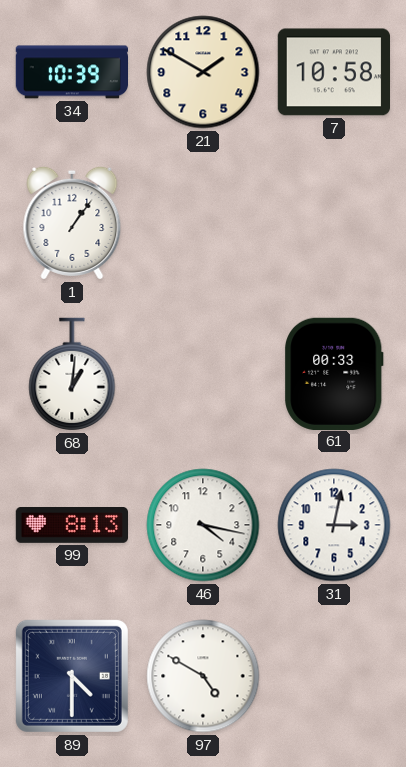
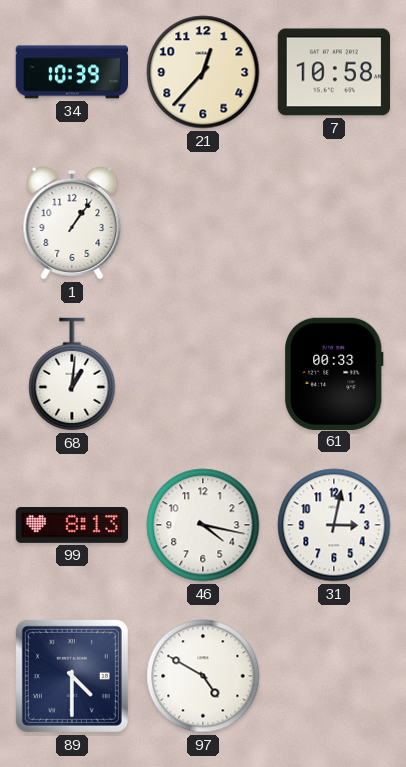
21: 1:50 -> 12:37 (203, 72)
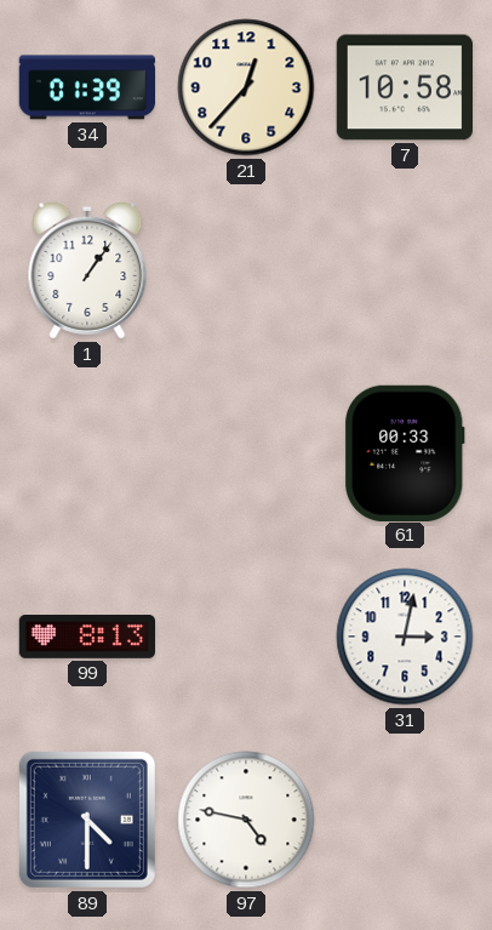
34: 10:39 -> 01:39 (86, 87)
68: 1:01 -> none (72, 374)
46: 4:17 -> none (203, 525)
97: 4:50 -> 4:47 (246, 820)
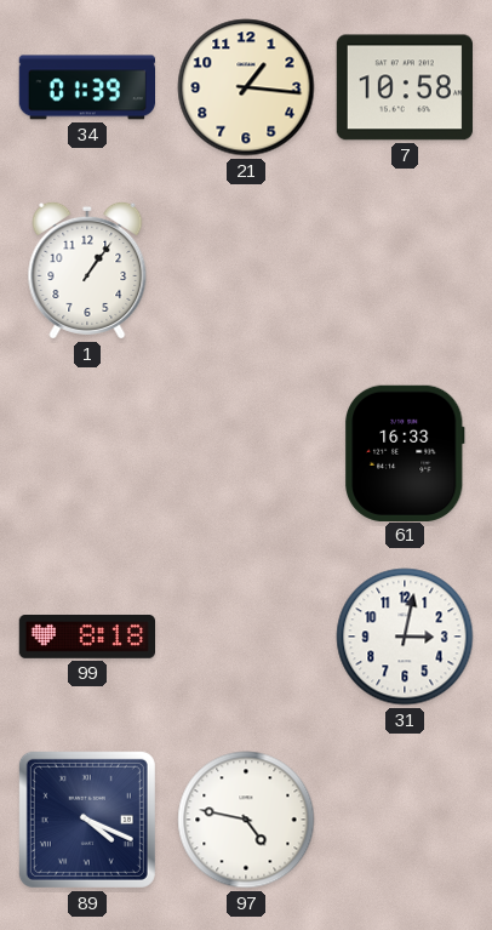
21: 12:37 -> 1:16 (246, 87)
61: 00:33 -> 16:33 (406, 452)
99: 8:13 -> 8:18 (87, 638)
89: 4:30 -> 4:19 (87, 820)
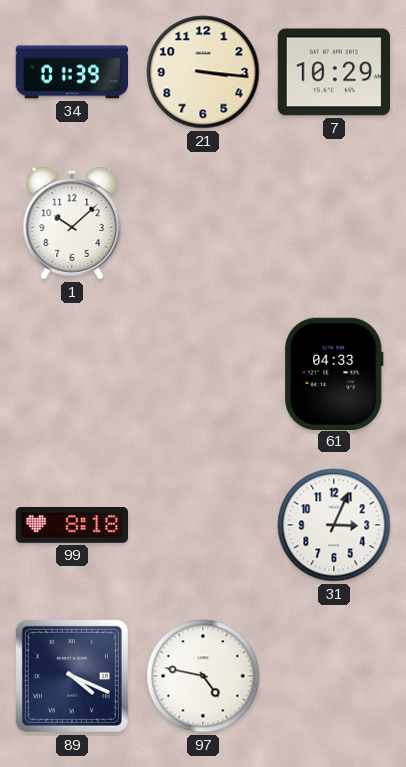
21: 1:16 -> 3:16 (203, 72)
7: 10:58 -> 10:29 (333, 72)
1: 1:06 -> 10:08 (72, 223)
61: 16:33 -> 04:33 (335, 373)
31: 3:02 -> 3:04 (334, 525)
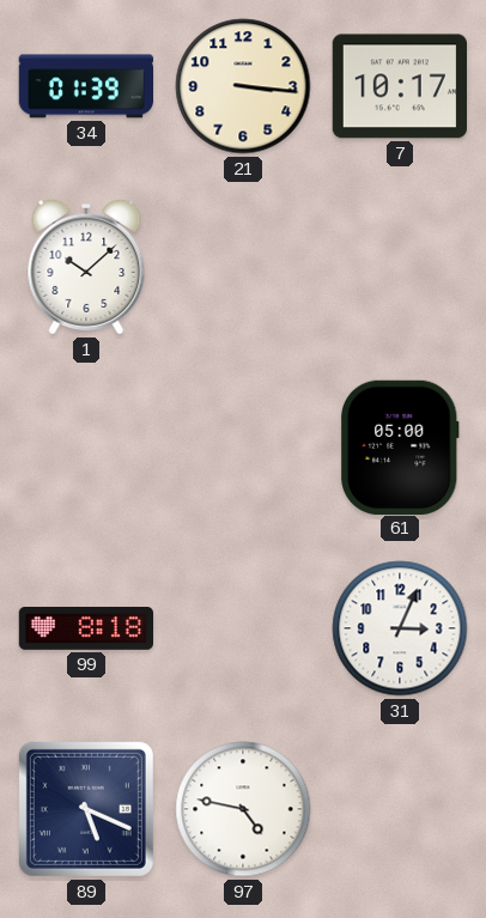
7: 10:29 -> 10:17 (399, 86)
61: 04:33 -> 05:00 (401, 446)
89: 4:19 -> 5:19 (86, 809)
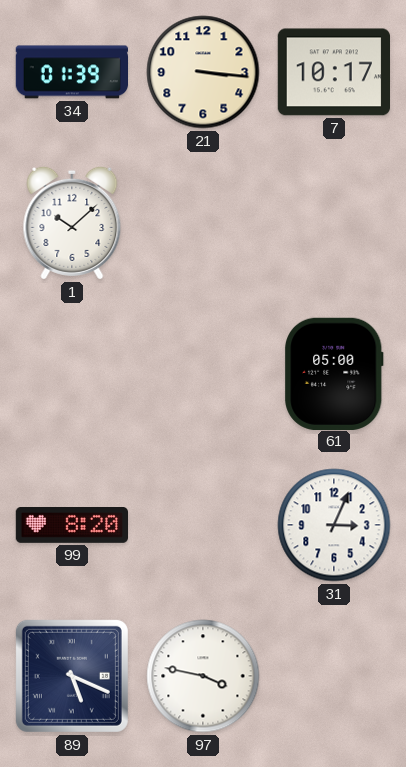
99: 8:18 -> 8:20 (72, 526)
97: 4:47 -> 3:47 (203, 676)
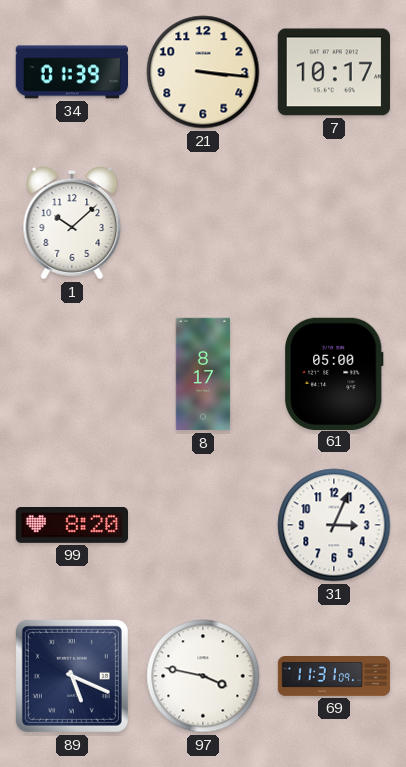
8: none -> 8:17 (203, 374)
69: none -> 11:31 (334, 677)
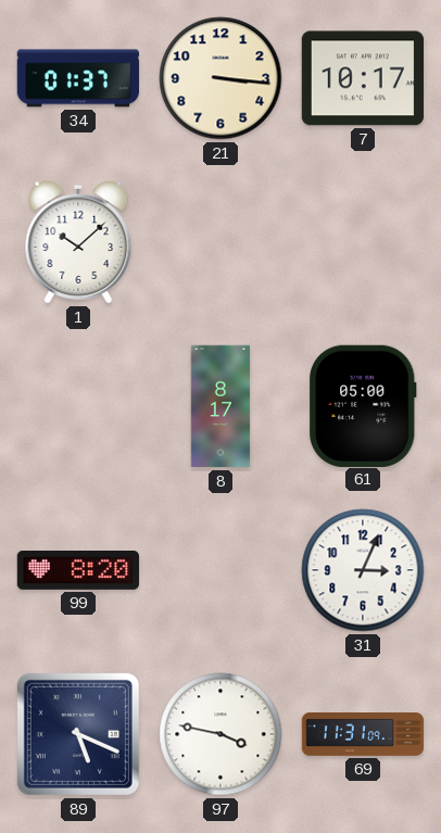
34: 01:39 -> 01:37 (77, 78)
